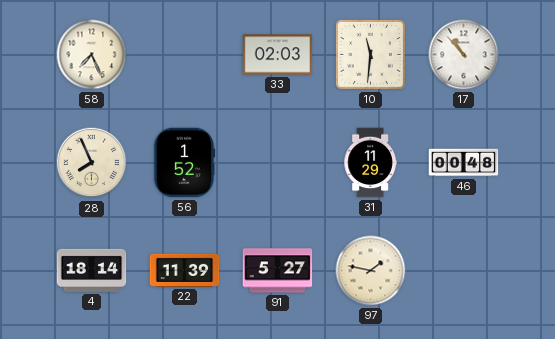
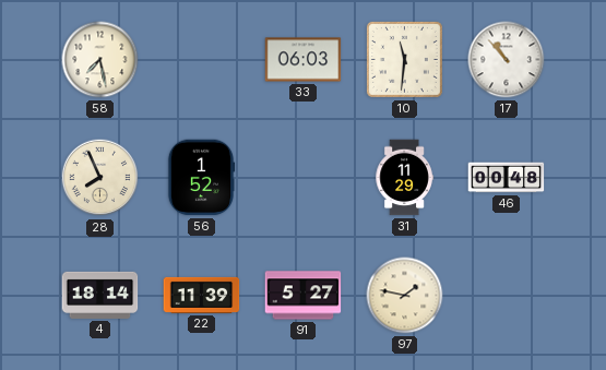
58: 7:26 -> 7:28 (100, 60)
33: 02:03 -> 06:03 (304, 60)
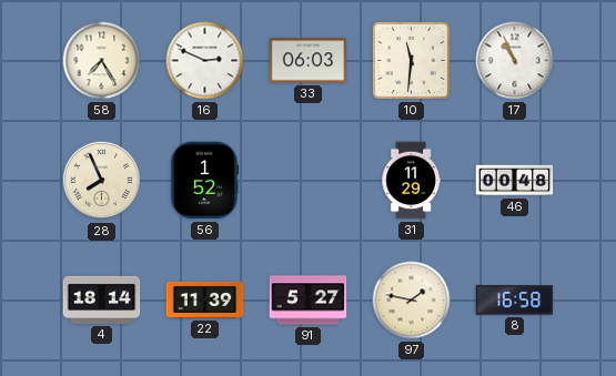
58: 7:28 -> 7:25 (102, 61)
16: none -> 2:49 (205, 61)
17: 10:53 -> 10:56 (515, 61)
8: none -> 16:58 (515, 301)
